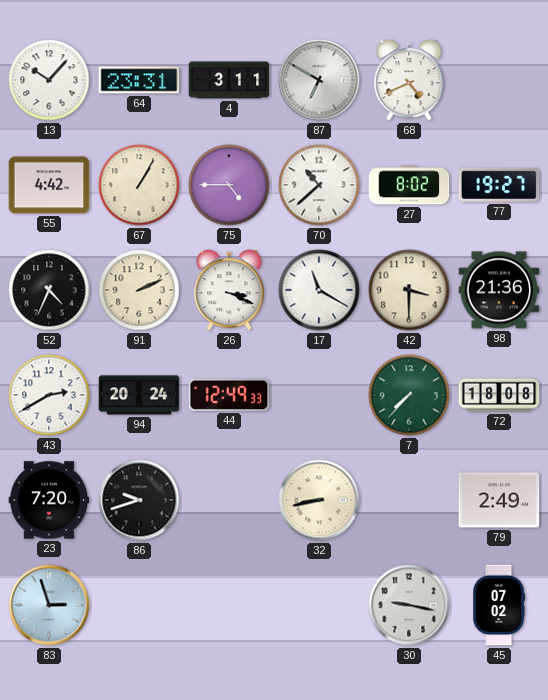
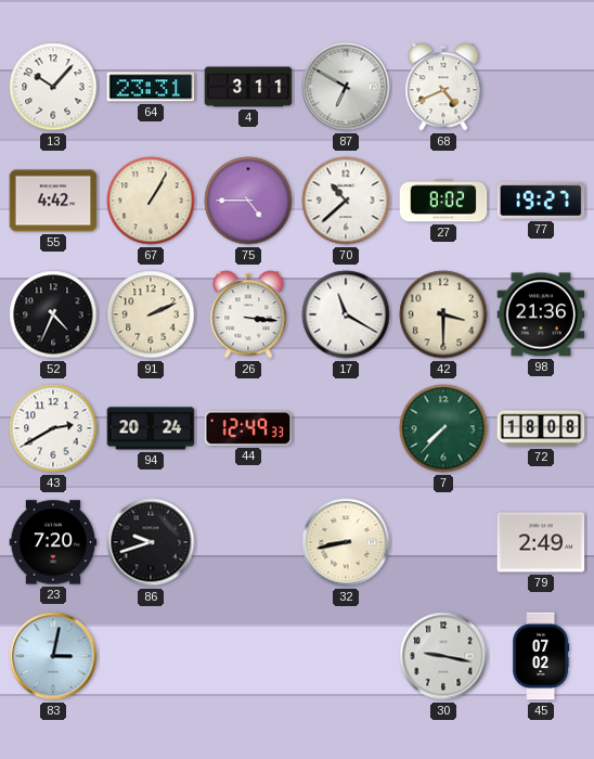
26: 3:19 -> 3:16 (248, 314)
83: 2:57 -> 3:02 (53, 656)
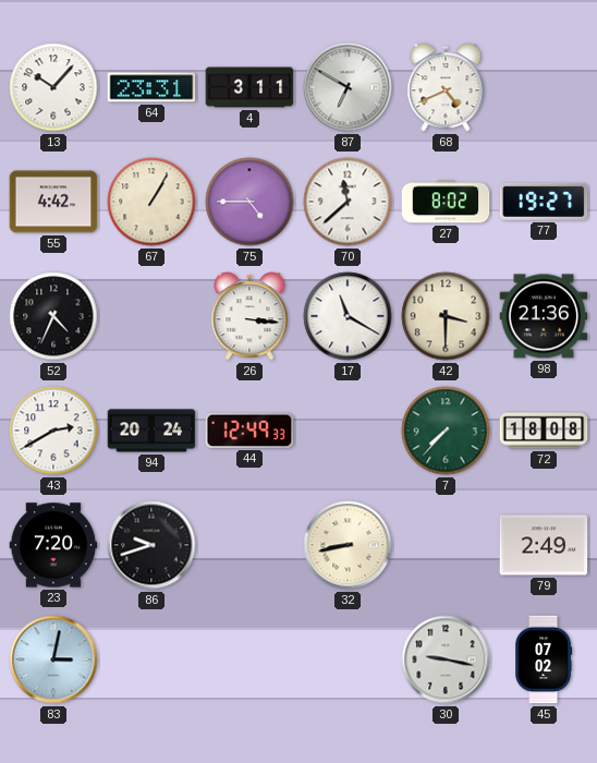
70: 10:38 -> 11:38 (348, 202)
91: 2:11 -> none (151, 314)
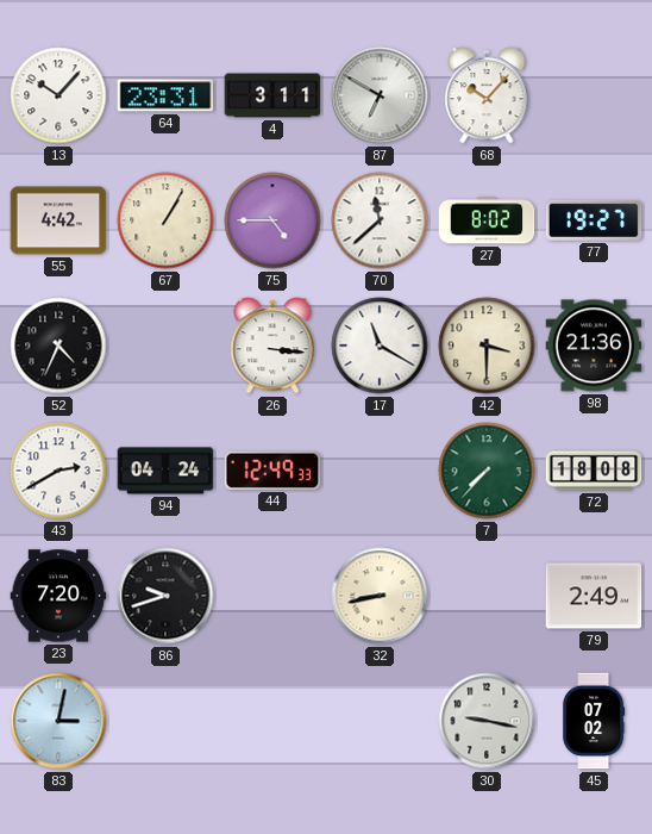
68: 4:41 -> 10:07 (487, 95)
94: 20:24 -> 04:24 (165, 471)
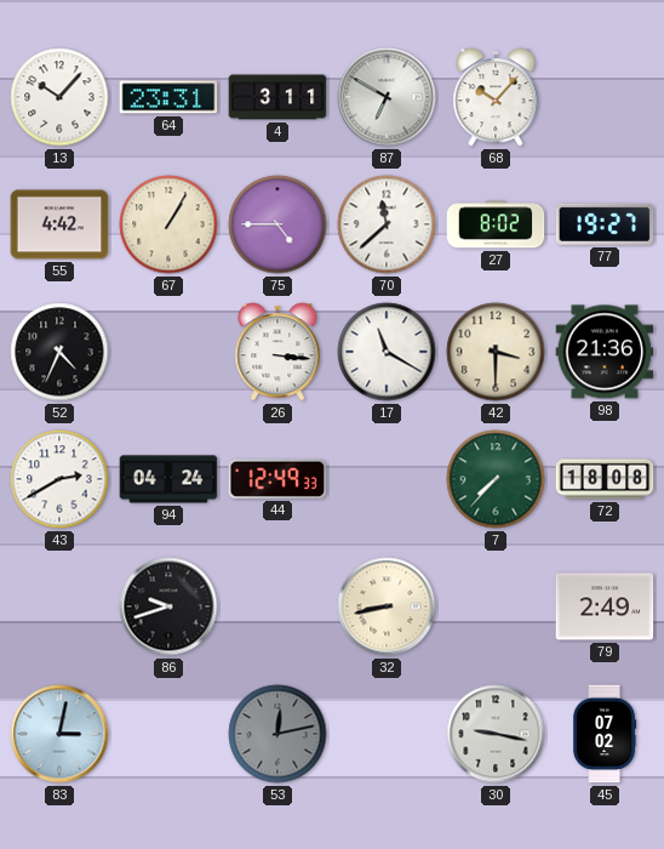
23: 7:20 -> none (58, 596)
53: none -> 12:13 (277, 734)
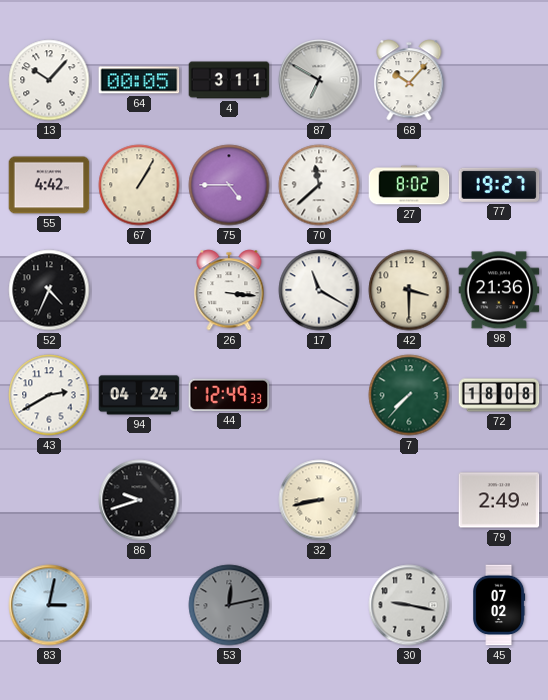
64: 23:31 -> 00:05 (139, 80)
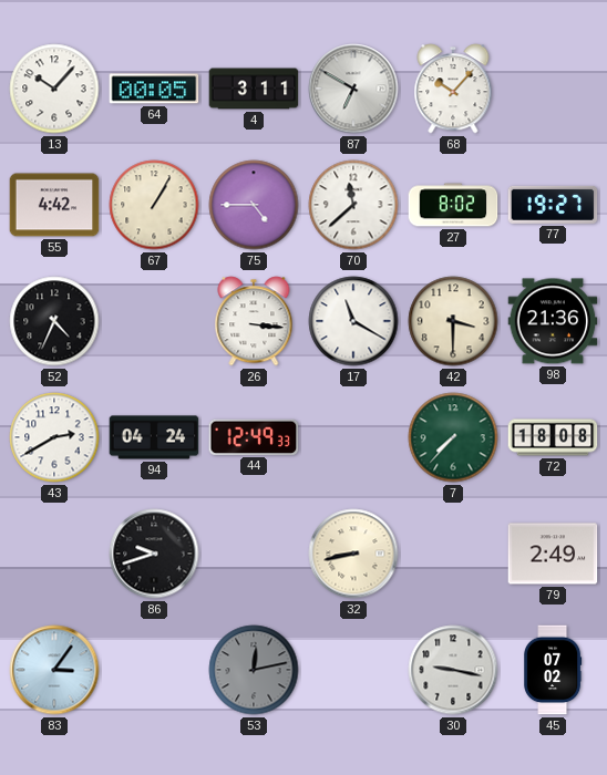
83: 3:02 -> 3:06 (54, 670)
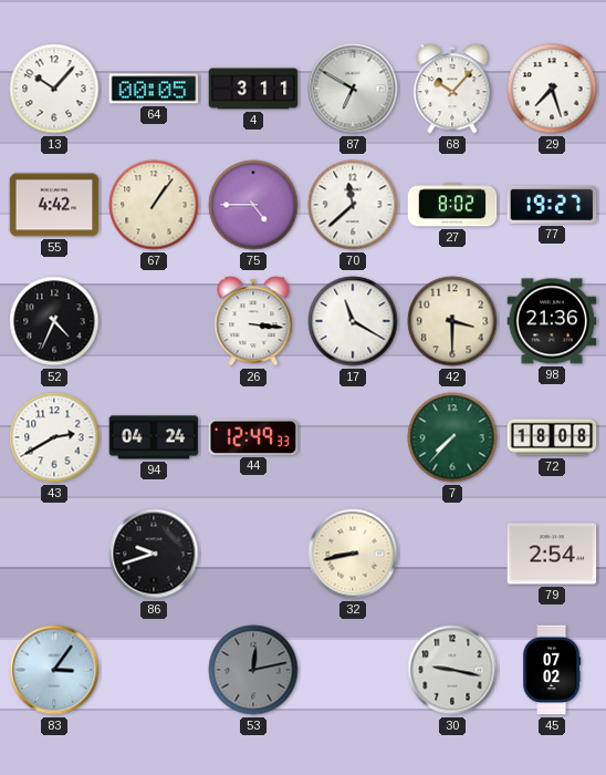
29: none -> 7:27 (552, 89)
67: 1:05 -> 1:06 (154, 205)
79: 2:49 -> 2:54 (552, 554)
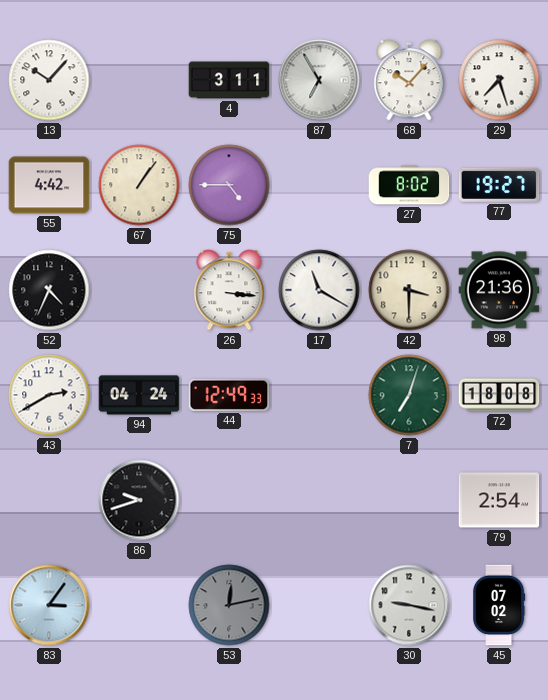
64: 00:05 -> none (154, 89)
87: 6:50 -> 6:55 (319, 80)
70: 11:38 -> none (353, 205)
7: 7:37 -> 7:03 (409, 395)
32: 8:43 -> none (353, 554)
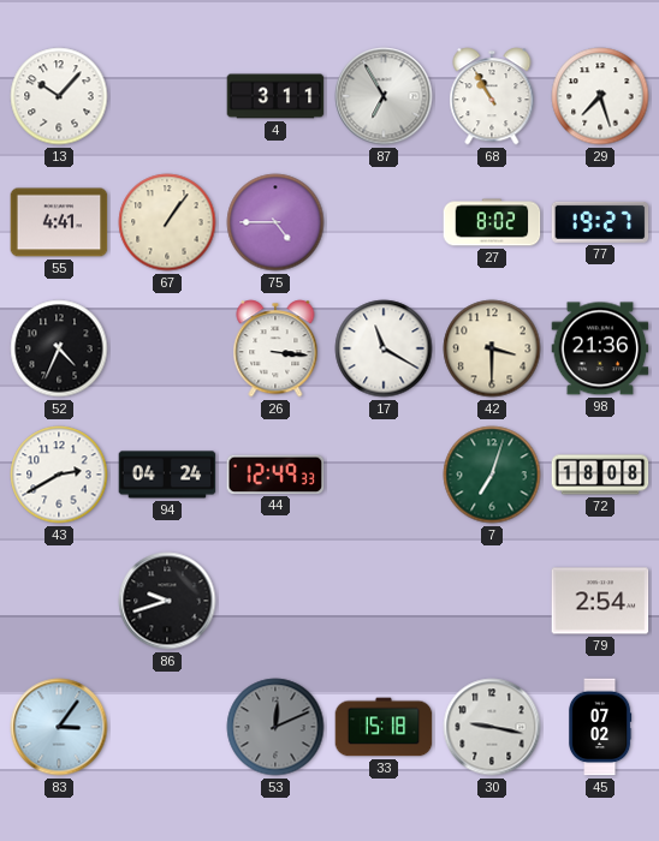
68: 10:07 -> 10:55 (492, 96)
55: 4:42 -> 4:41 (59, 222)
53: 12:13 -> 12:11 (275, 727)
33: none -> 15:18 (384, 727)
